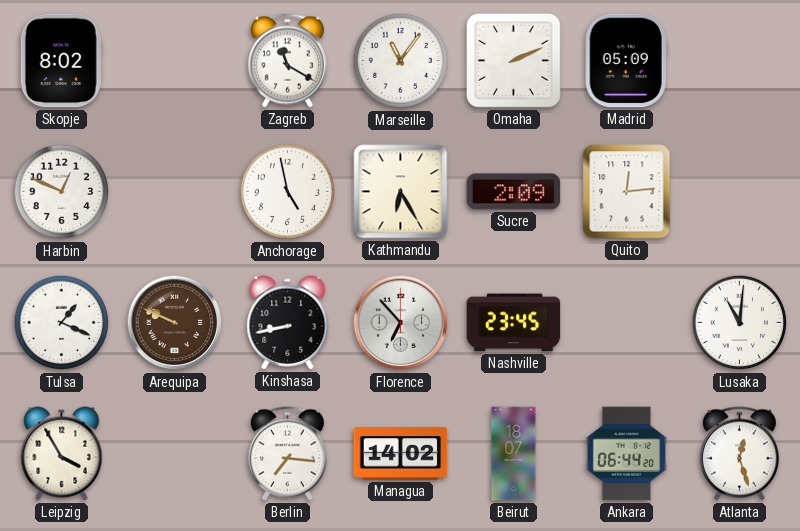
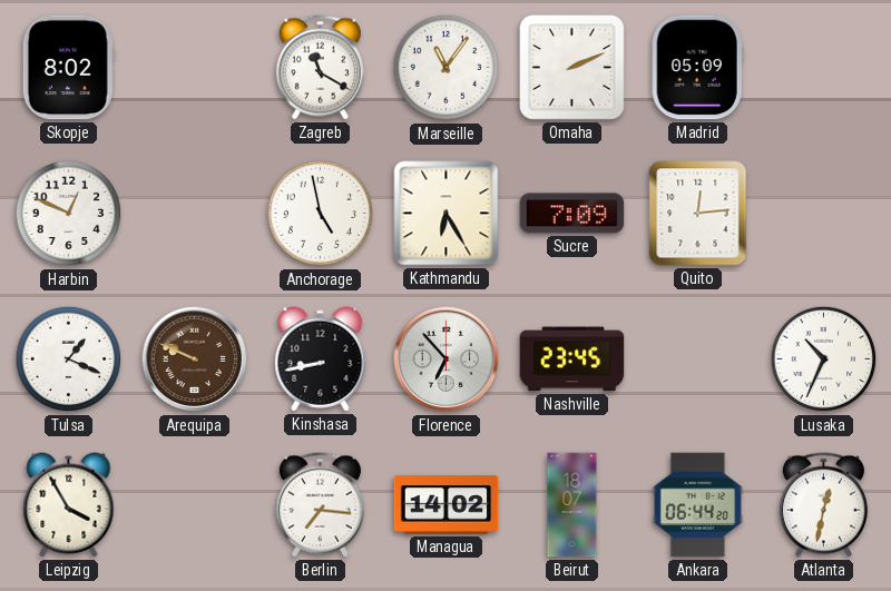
Sucre: 2:09 -> 7:09 (572, 214)
Lusaka: 11:01 -> 10:34 (824, 359)
Atlanta: 12:27 -> 12:32 (823, 505)
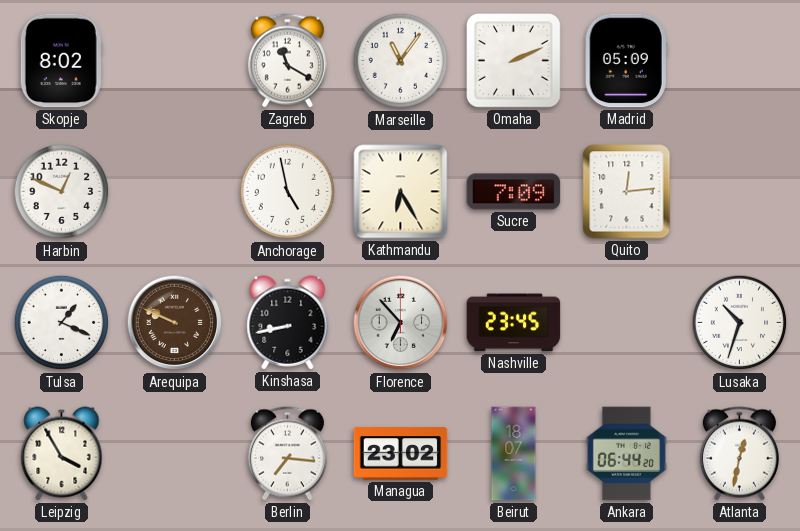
Lusaka: 10:34 -> 10:33 (740, 323)
Managua: 14:02 -> 23:02 (401, 454)
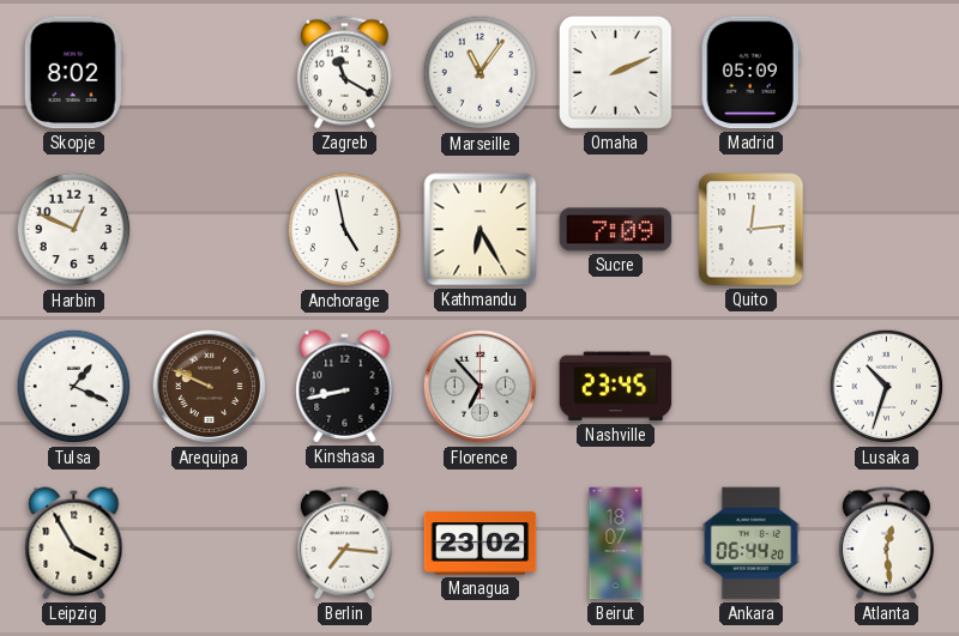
Atlanta: 12:32 -> 12:29 (886, 544)
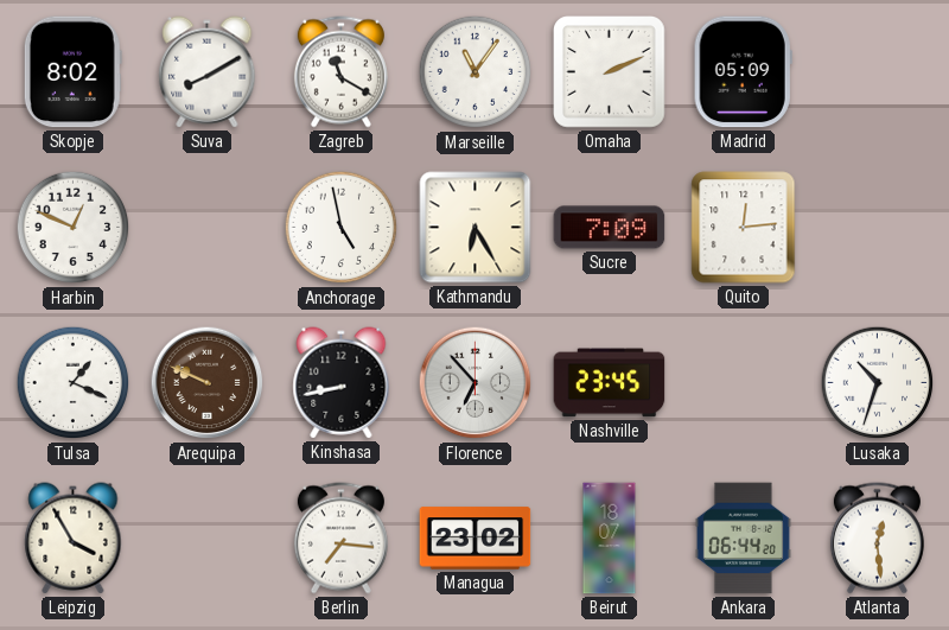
Suva: none -> 8:10 (208, 72)
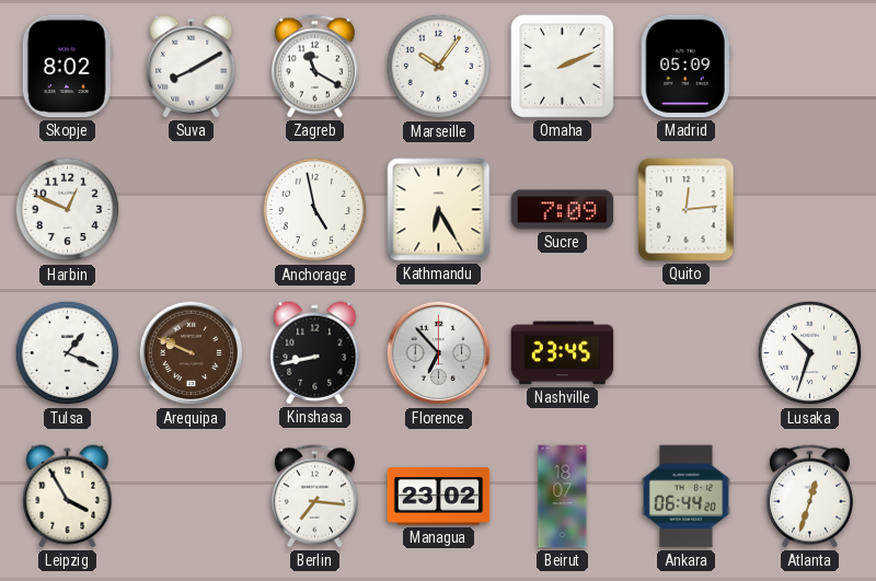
Marseille: 11:06 -> 10:06 (439, 67)
Atlanta: 12:29 -> 12:33 (809, 497)
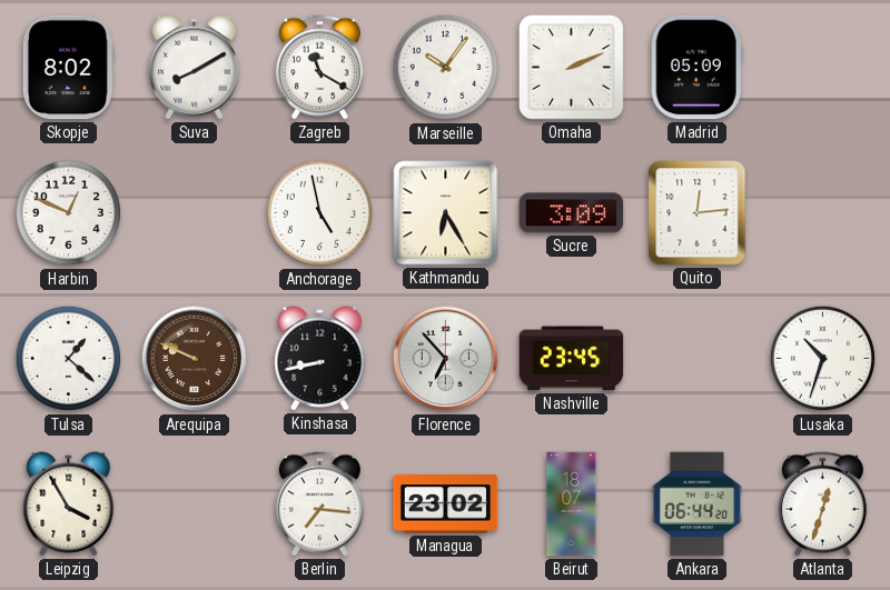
Sucre: 7:09 -> 3:09 (572, 213)
Tulsa: 1:19 -> 1:22 (69, 359)
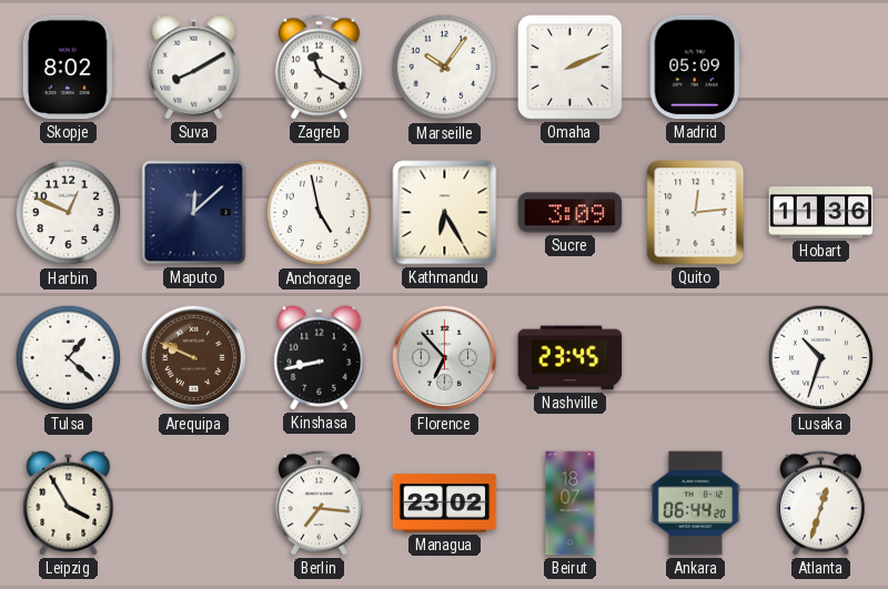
Maputo: none -> 12:08 (194, 213)
Hobart: none -> 11:36 (821, 213)
